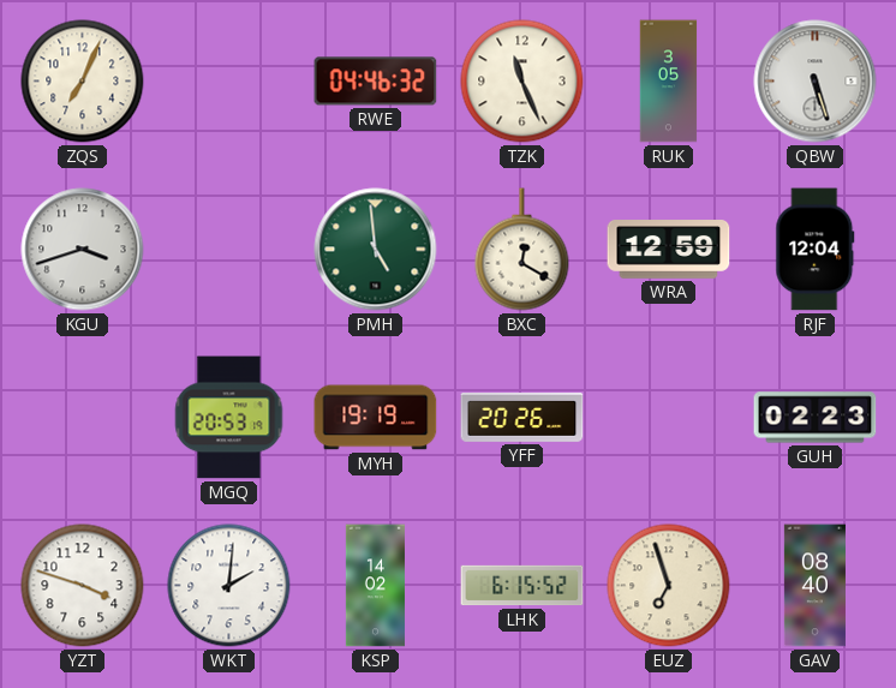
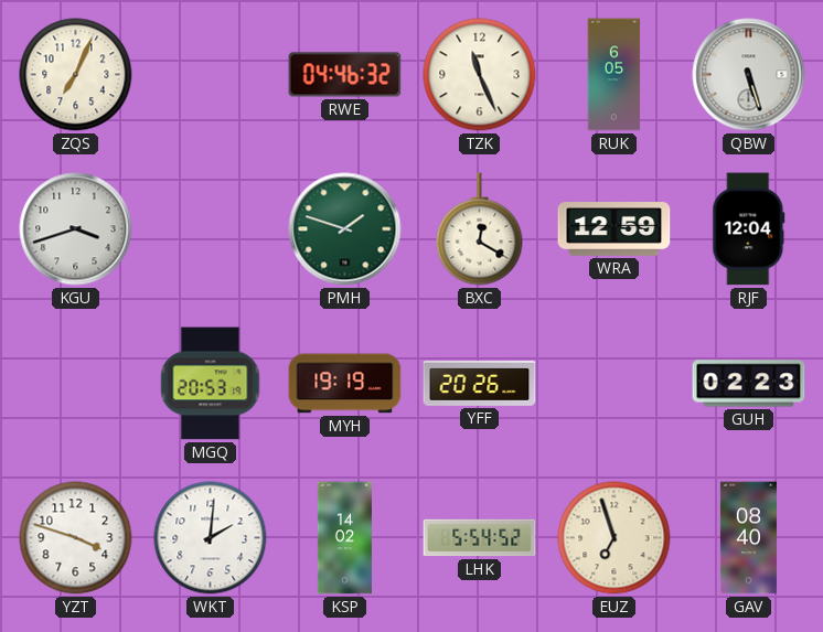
RUK: 3:05 -> 6:05 (614, 75)
PMH: 4:59 -> 1:48 (345, 229)
LHK: 6:15 -> 5:54 (480, 538)
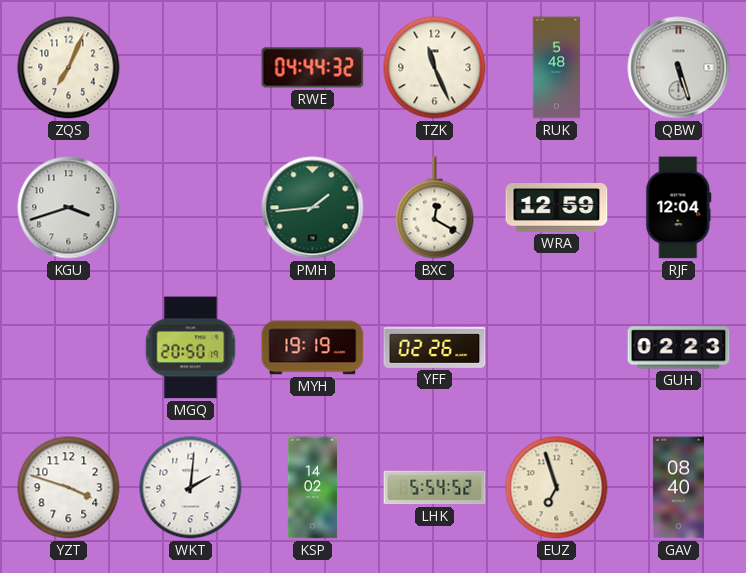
RWE: 04:46 -> 04:44 (313, 68)
RUK: 6:05 -> 5:48 (557, 68)
PMH: 1:48 -> 1:44 (313, 208)
MGQ: 20:53 -> 20:50 (191, 348)
YFF: 20:26 -> 02:26 (435, 347)
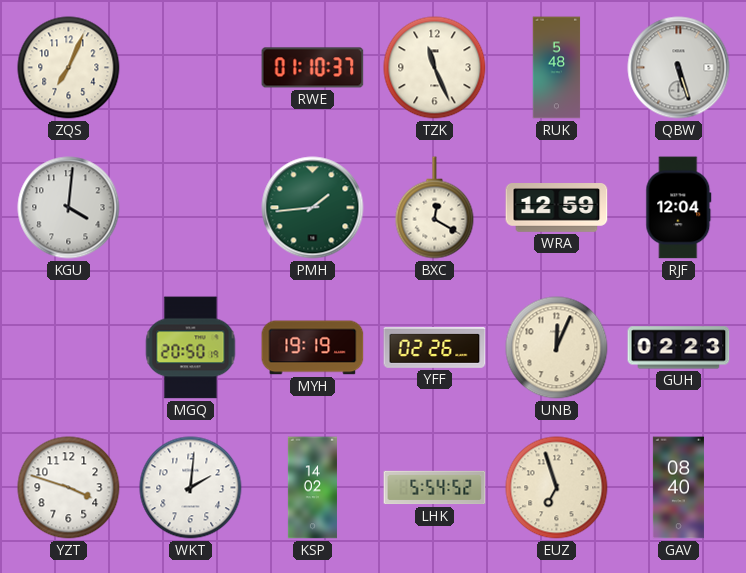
RWE: 04:44 -> 01:10 (313, 68)
KGU: 3:42 -> 4:01 (69, 208)
UNB: none -> 12:04 (557, 348)
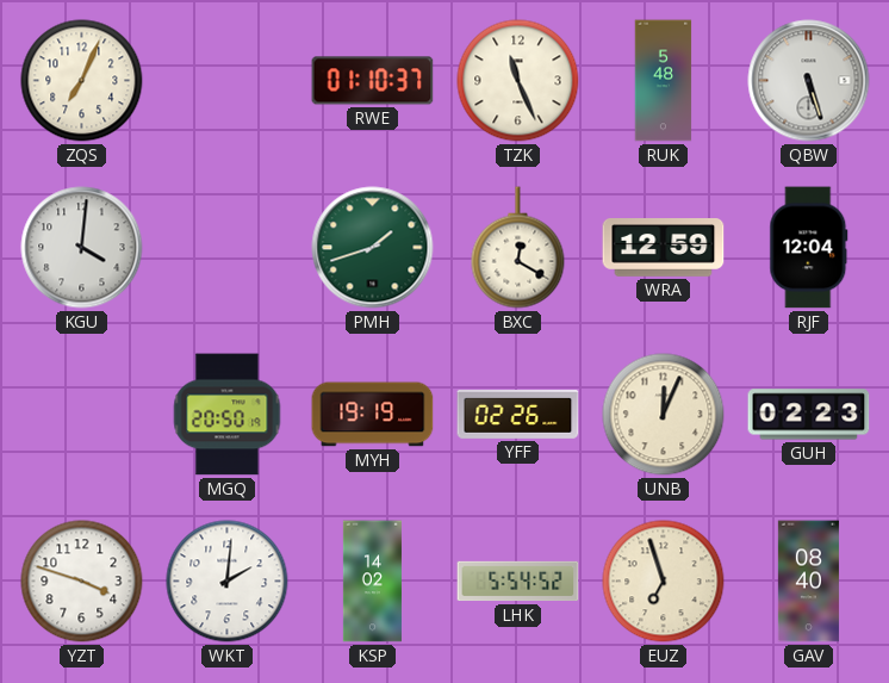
PMH: 1:44 -> 1:42 (373, 248)
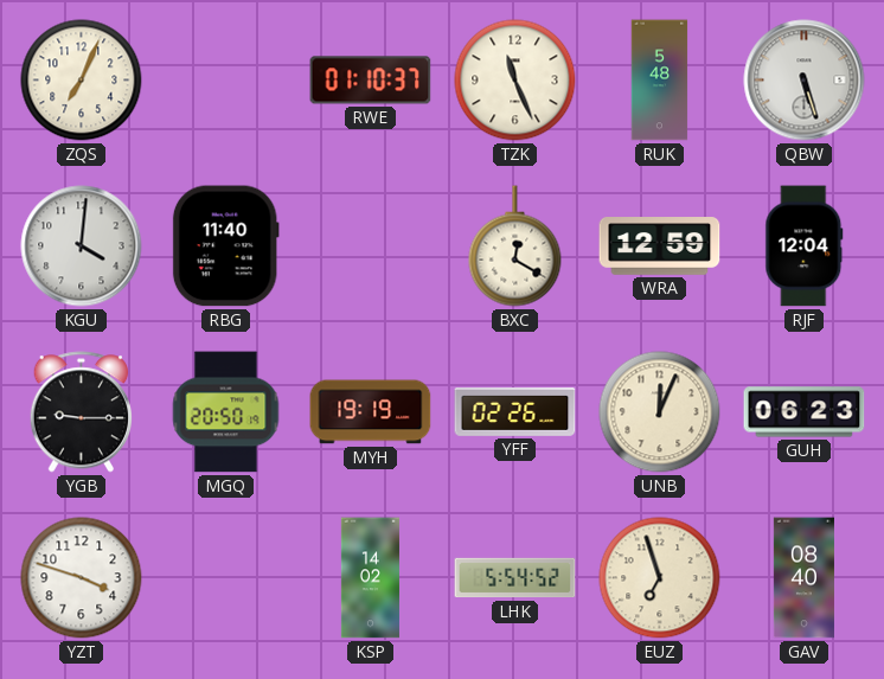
RBG: none -> 11:40 (225, 246)
PMH: 1:42 -> none (373, 248)
YGB: none -> 9:15 (81, 412)
GUH: 02:23 -> 06:23 (805, 412)
WKT: 2:01 -> none (228, 582)
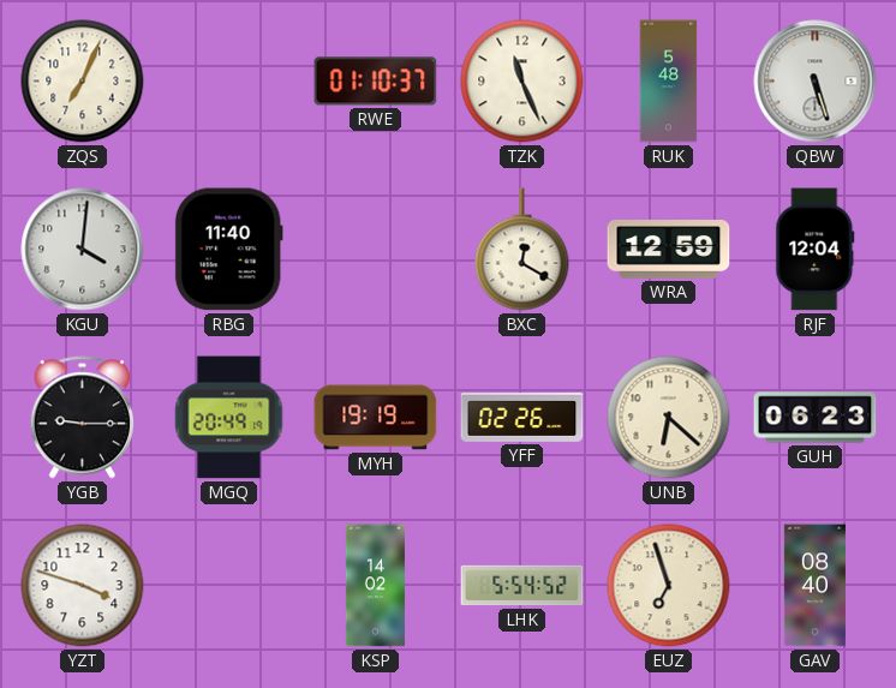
MGQ: 20:50 -> 20:49 (229, 418)
UNB: 12:04 -> 6:22 (669, 418)
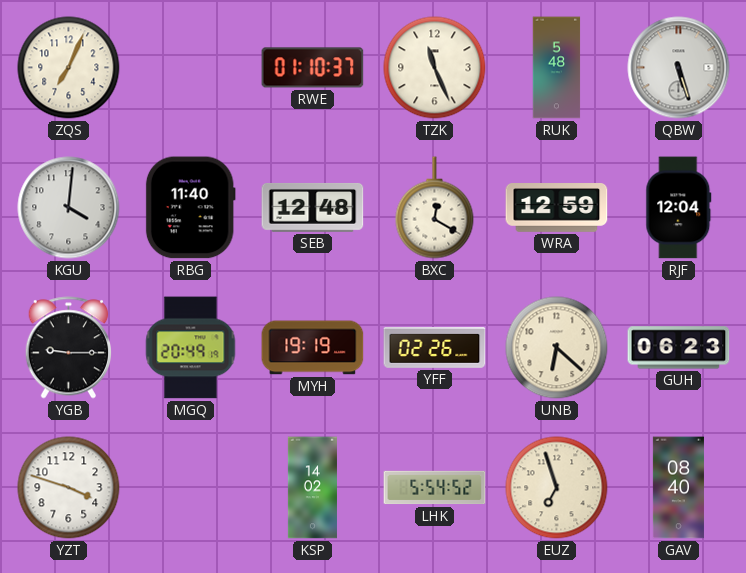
SEB: none -> 12:48 (313, 207)
